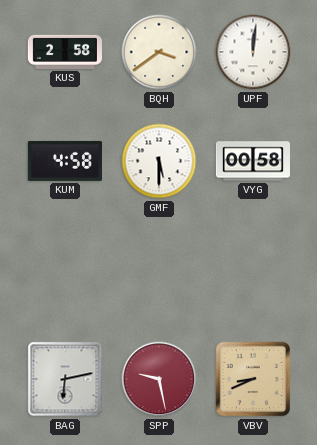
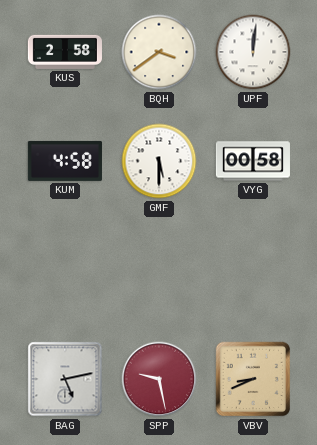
BAG: 6:13 -> 5:13 (65, 379)
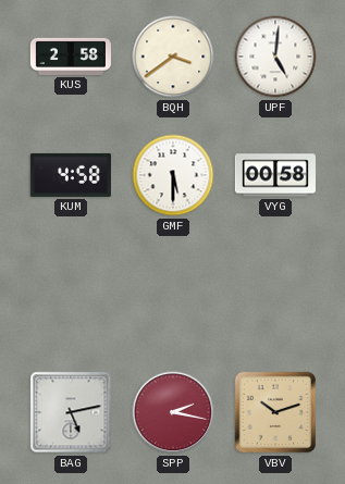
UPF: 12:01 -> 5:01 (275, 57)
SPP: 9:28 -> 2:17 (173, 412)
VBV: 8:41 -> 10:12 (275, 412)
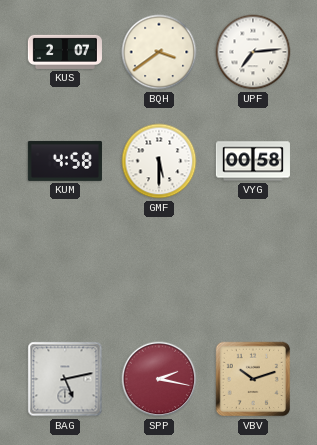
KUS: 2:58 -> 2:07 (65, 52)
UPF: 5:01 -> 7:14 (253, 52)
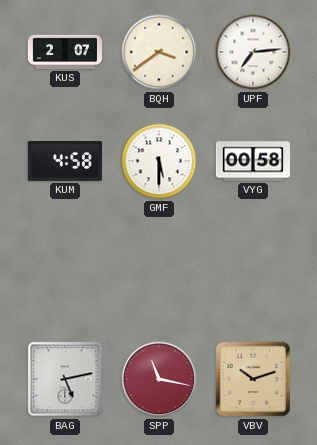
SPP: 2:17 -> 11:17 (159, 379)
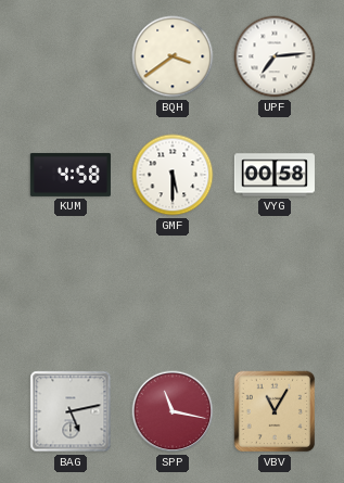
KUS: 2:07 -> none (65, 52)
VBV: 10:12 -> 11:05 (275, 411)
